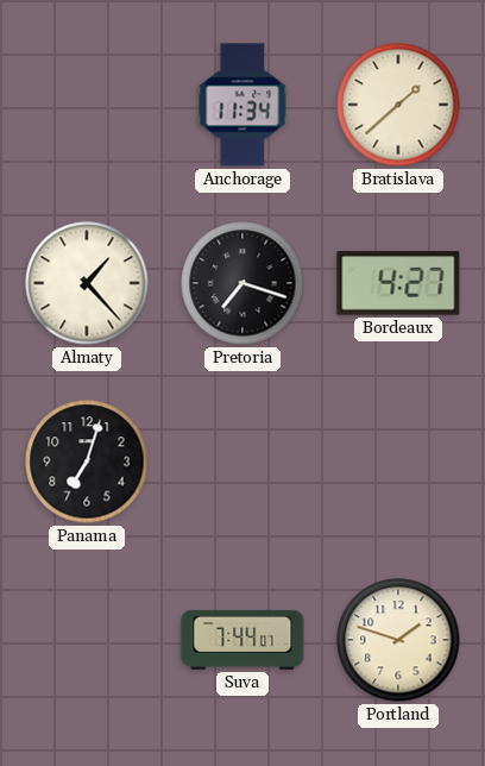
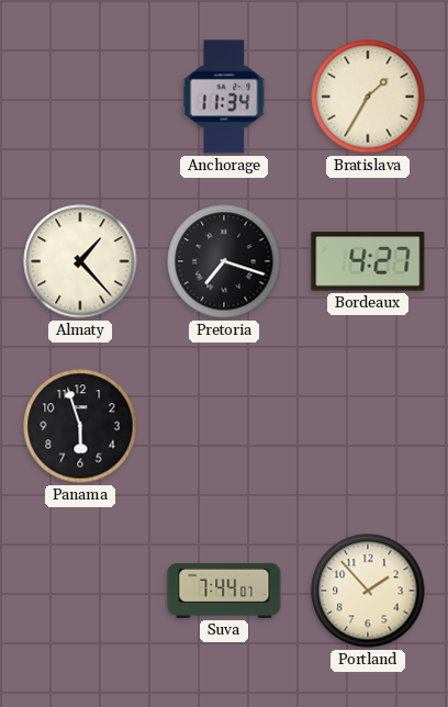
Bratislava: 1:38 -> 1:35 (368, 97)
Panama: 7:03 -> 5:57 (80, 426)
Portland: 1:48 -> 1:53 (368, 591)
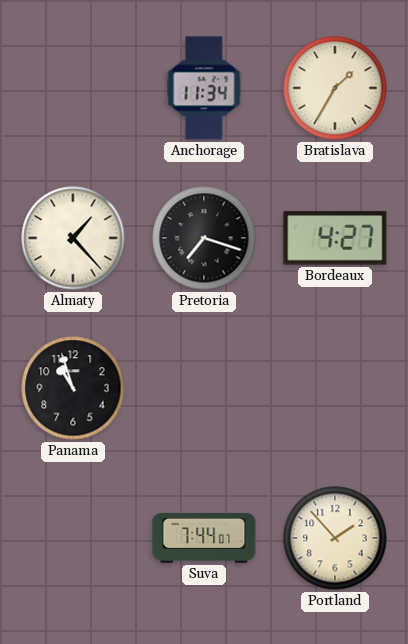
Panama: 5:57 -> 10:57 (73, 388)
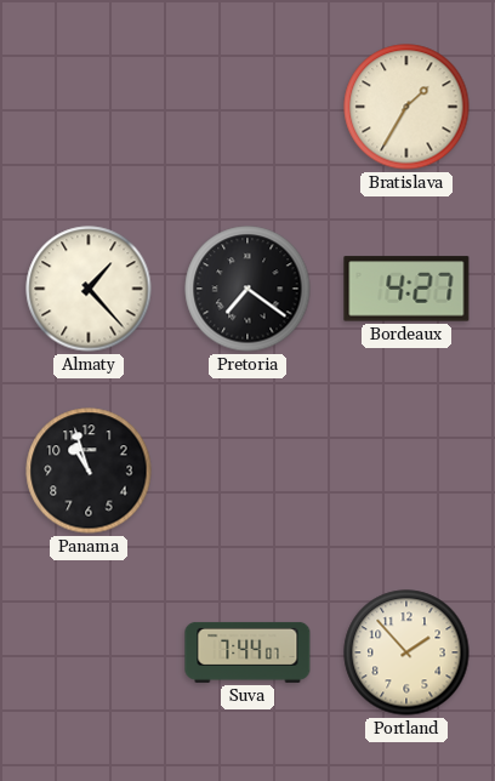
Anchorage: 11:34 -> none (204, 88)
Pretoria: 7:18 -> 7:21 (247, 289)
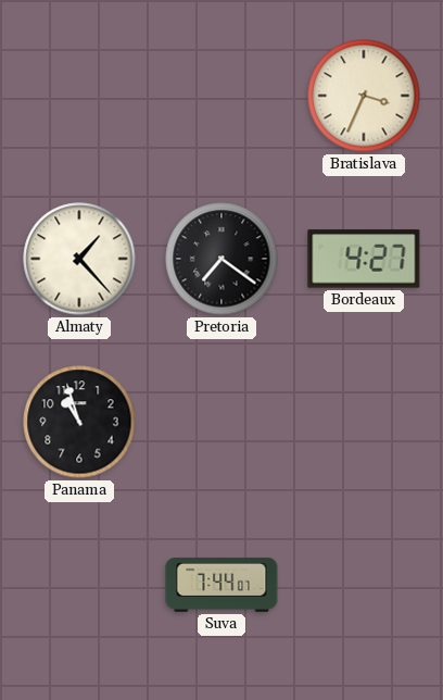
Bratislava: 1:35 -> 3:34 (364, 96)
Portland: 1:53 -> none (406, 652)
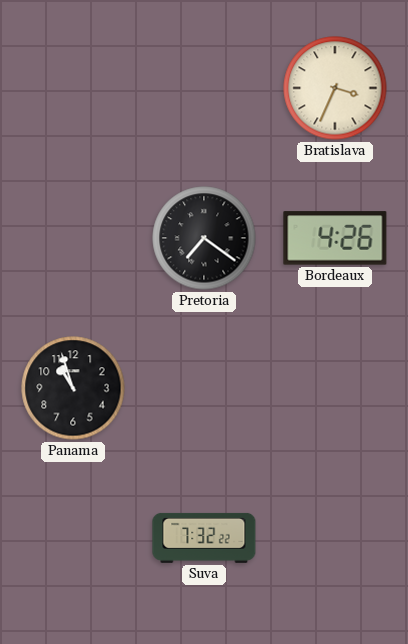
Almaty: 1:23 -> none (79, 259)
Bordeaux: 4:27 -> 4:26 (335, 238)
Suva: 7:44 -> 7:32 (204, 538)
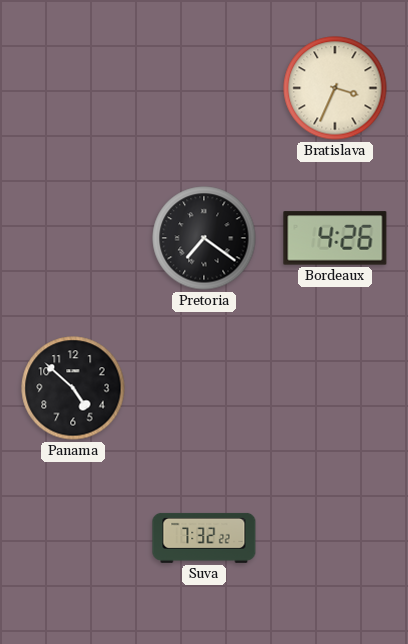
Panama: 10:57 -> 4:52 (73, 388)
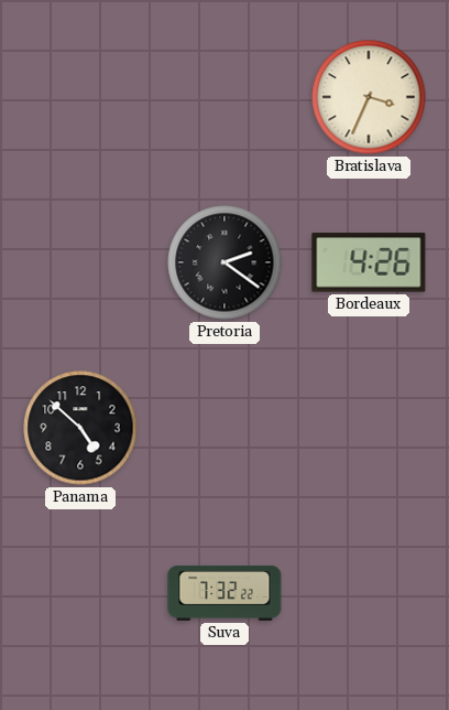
Pretoria: 7:21 -> 2:21 (225, 262)
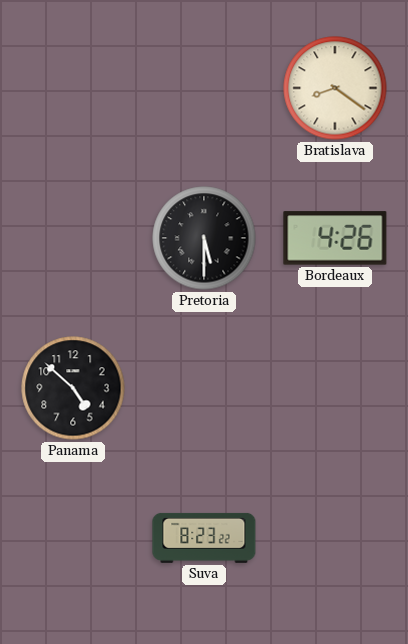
Bratislava: 3:34 -> 8:21 (335, 88)
Pretoria: 2:21 -> 5:30 (204, 238)
Suva: 7:32 -> 8:23 (204, 538)
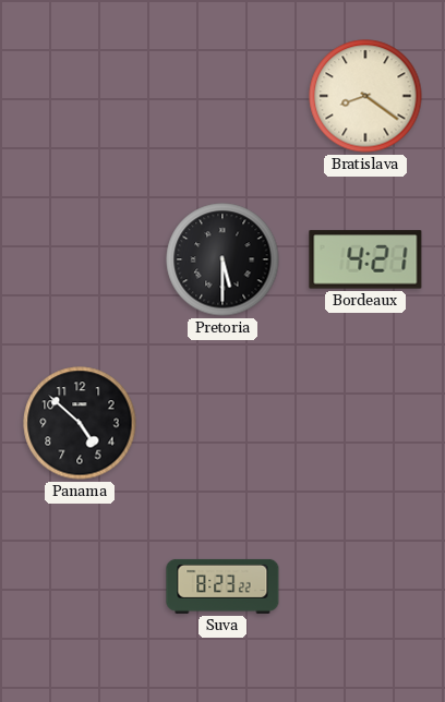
Bordeaux: 4:26 -> 4:21 (365, 259)
